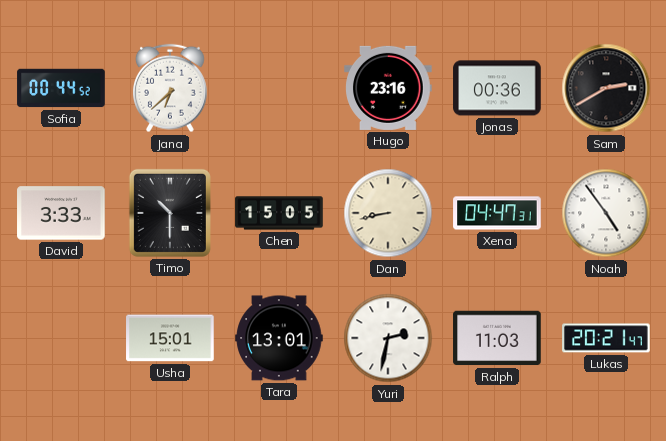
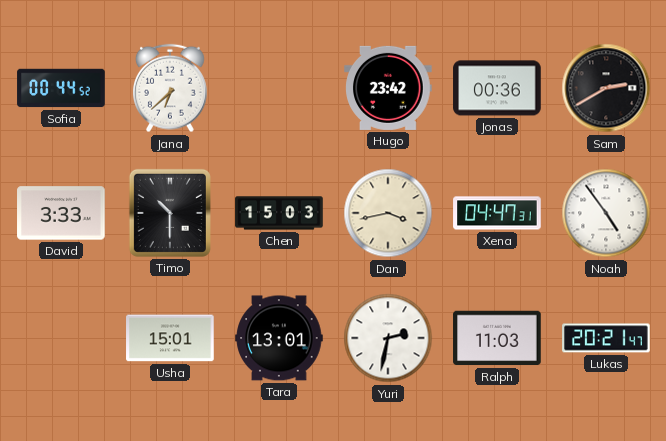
Hugo: 23:16 -> 23:42 (388, 88)
Chen: 15:05 -> 15:03 (279, 213)
Dan: 8:43 -> 3:43 (388, 213)
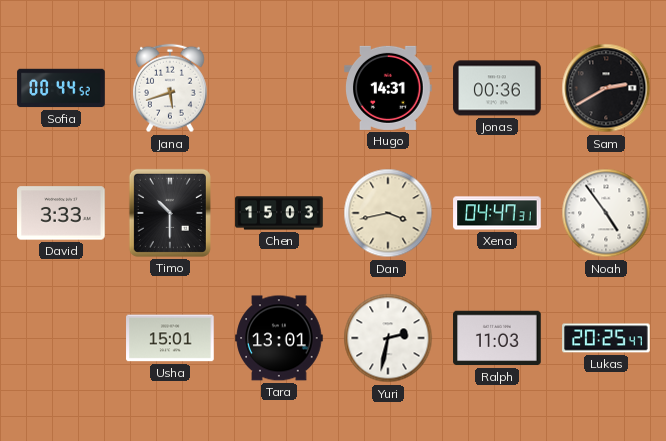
Jana: 6:38 -> 5:42 (171, 88)
Hugo: 23:42 -> 14:31 (388, 88)
Lukas: 20:21 -> 20:25 (606, 338)
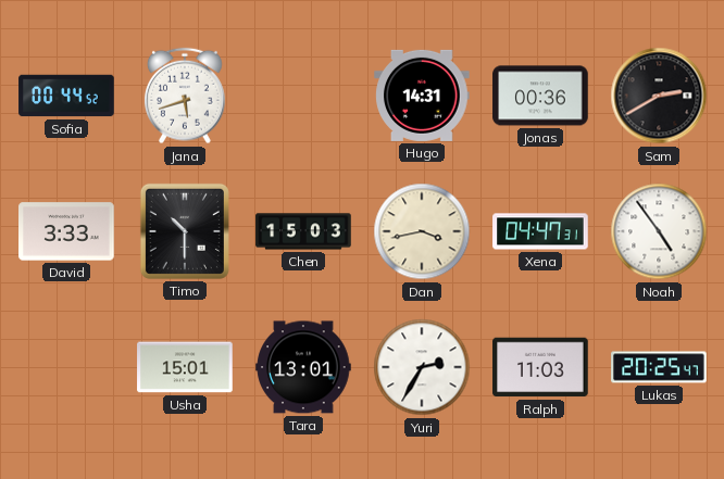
Yuri: 2:32 -> 2:35 (422, 367)
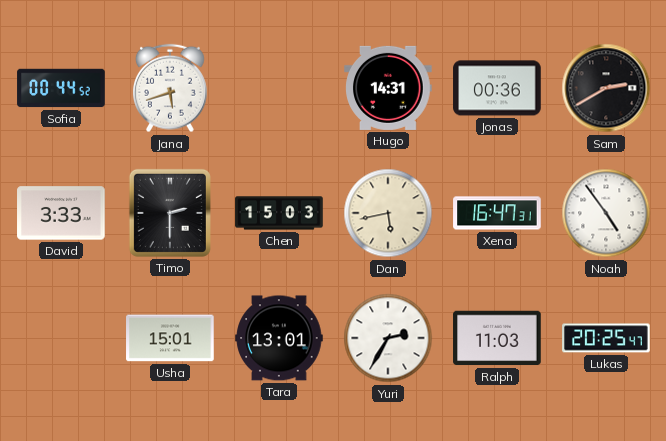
Timo: 10:30 -> 2:30 (170, 213)
Dan: 3:43 -> 5:43 (388, 213)
Xena: 04:47 -> 16:47 (497, 213)
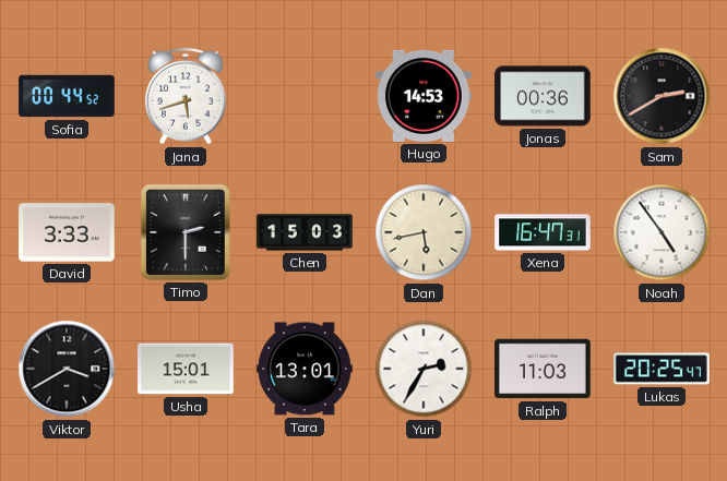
Hugo: 14:31 -> 14:53 (424, 96)
Viktor: none -> 3:40 (67, 369)
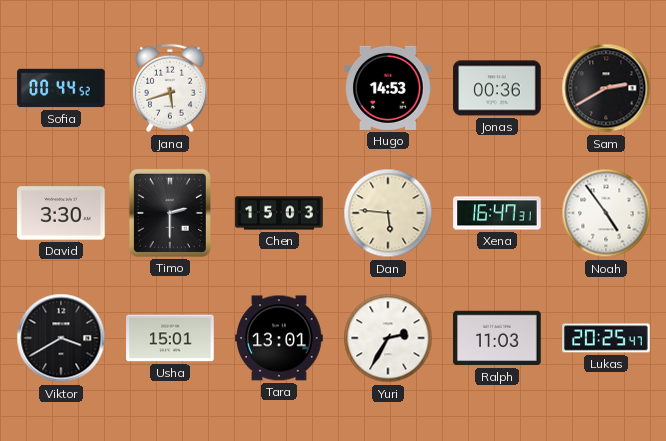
David: 3:33 -> 3:30 (61, 213)
Dan: 5:43 -> 5:46 (388, 213)
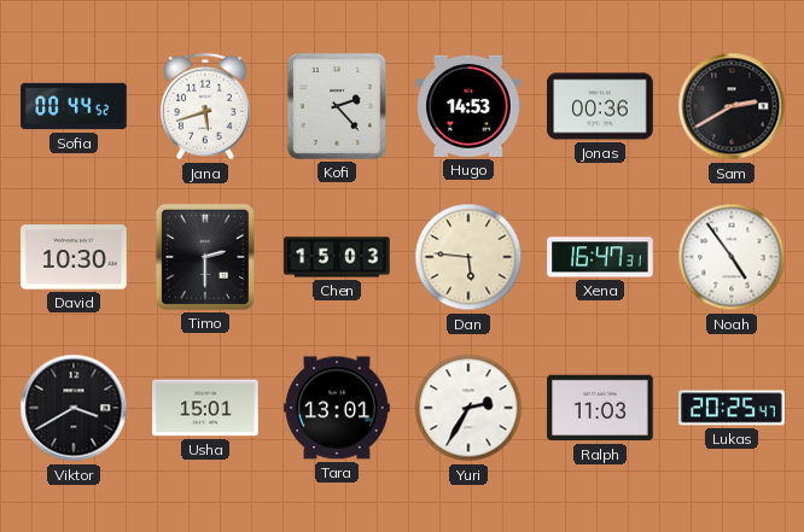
Kofi: none -> 2:23 (337, 106)
David: 3:30 -> 10:30 (74, 257)
